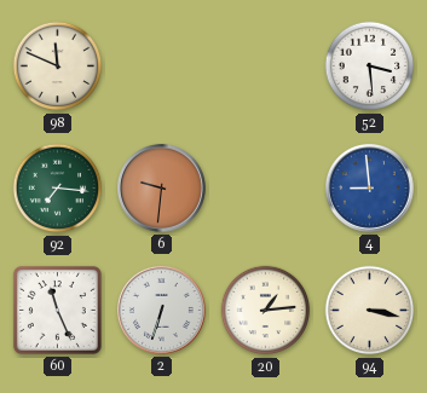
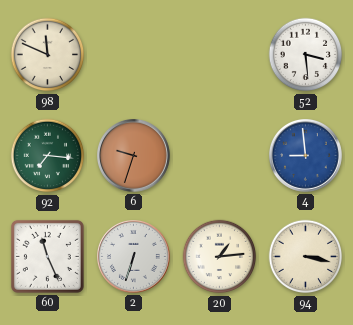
6: 9:31 -> 9:33 (134, 156)
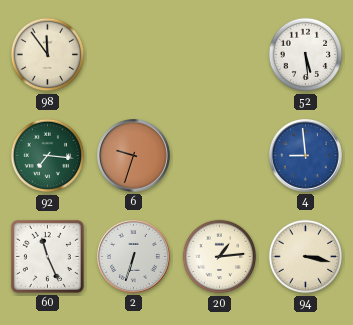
98: 11:49 -> 11:54 (48, 55)
52: 3:29 -> 5:29 (306, 55)
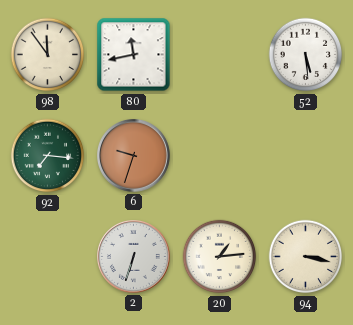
80: none -> 11:43 (134, 55)
4: 8:59 -> none (306, 156)
60: 11:26 -> none (47, 256)
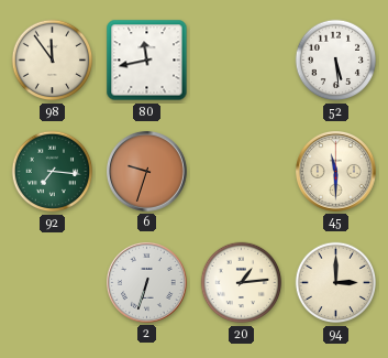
45: none -> 11:30 (336, 172)
94: 3:17 -> 3:00 (336, 283)
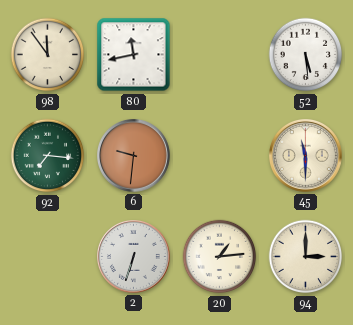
6: 9:33 -> 9:31 (134, 156)
